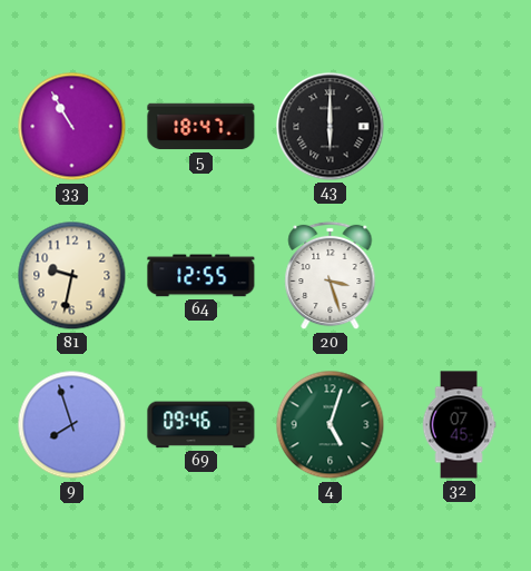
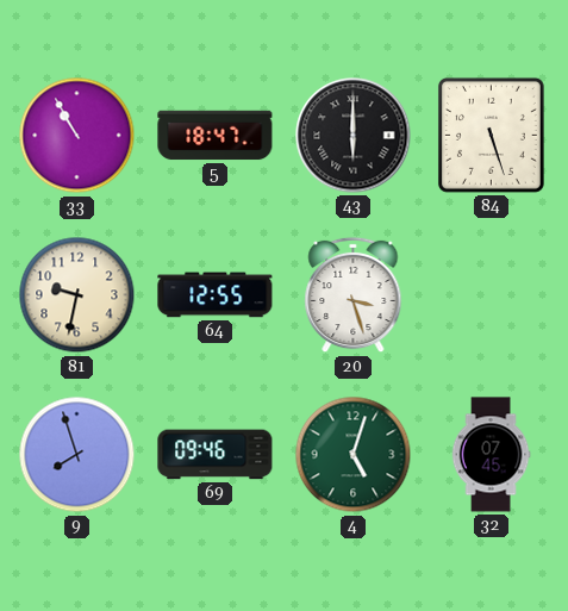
84: none -> 5:27 (491, 135)
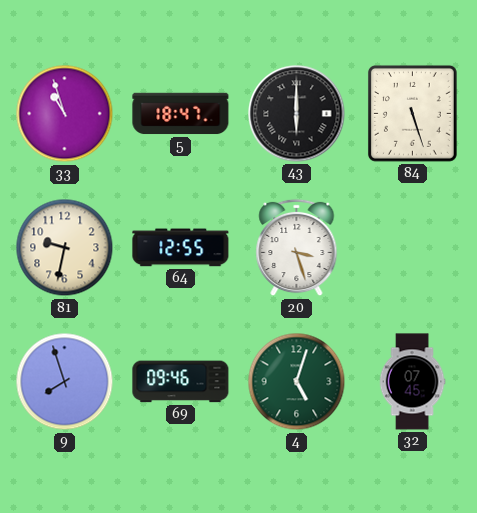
33: 10:55 -> 10:57 (65, 114)
